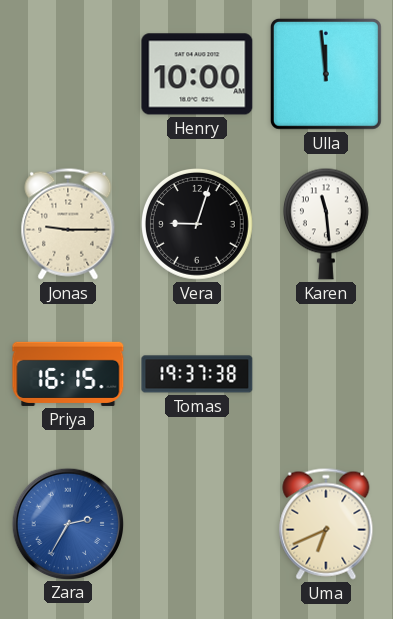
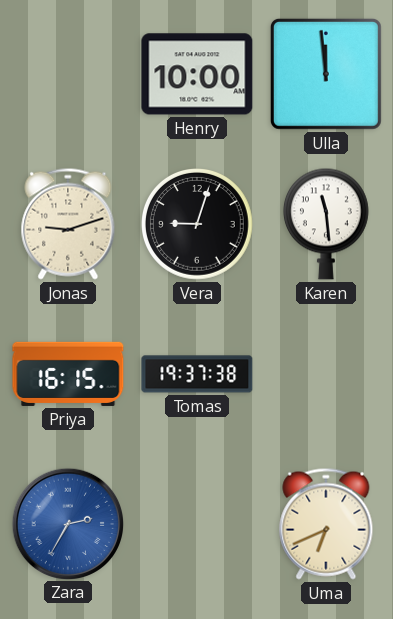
Jonas: 9:15 -> 9:12 (68, 224)
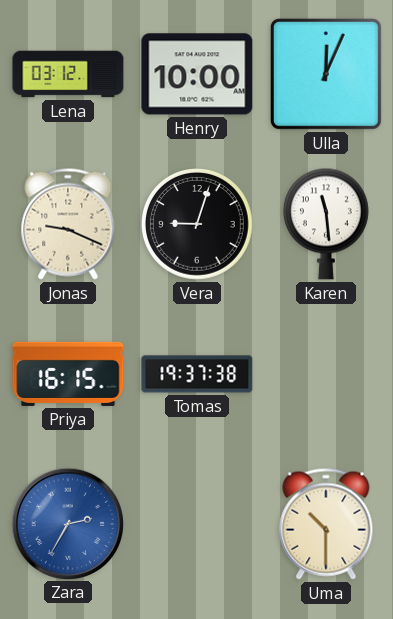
Lena: none -> 03:12 (68, 74)
Ulla: 11:59 -> 12:04 (326, 74)
Jonas: 9:12 -> 9:19 (68, 224)
Uma: 6:41 -> 10:30 (326, 524)
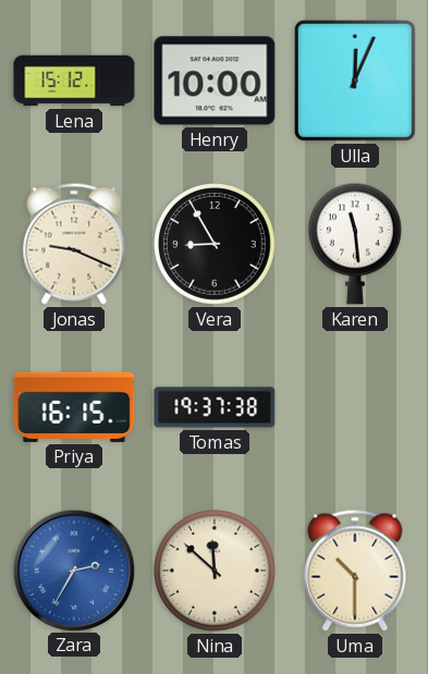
Lena: 03:12 -> 15:12 (74, 81)
Vera: 9:03 -> 8:55 (216, 245)
Nina: none -> 11:52 (216, 572)
